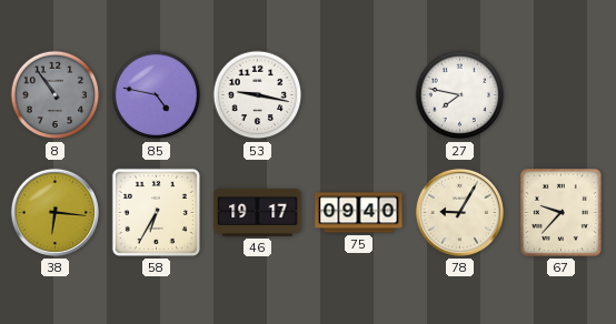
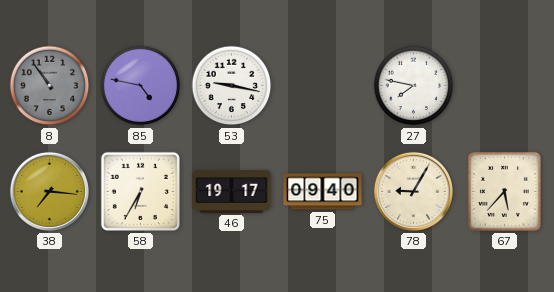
38: 6:16 -> 7:16 (49, 191)
67: 9:37 -> 5:37 (504, 191)
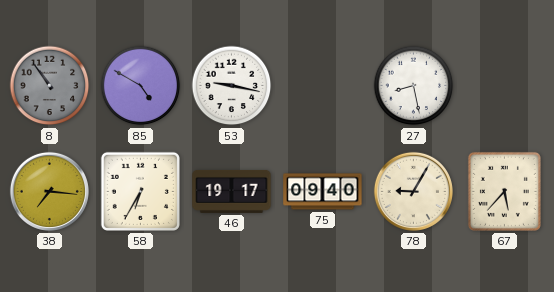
85: 4:47 -> 4:50 (141, 86)
27: 7:47 -> 8:28 (414, 86)
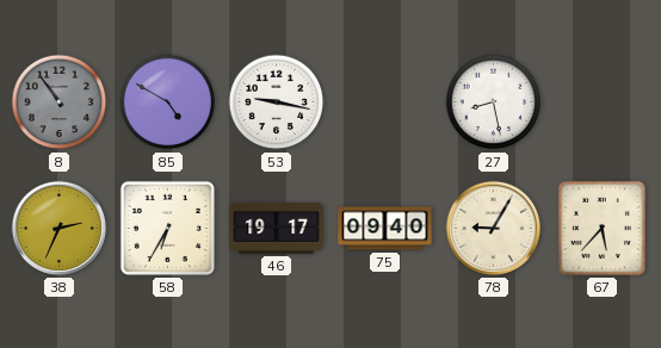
38: 7:16 -> 2:34 (58, 228)
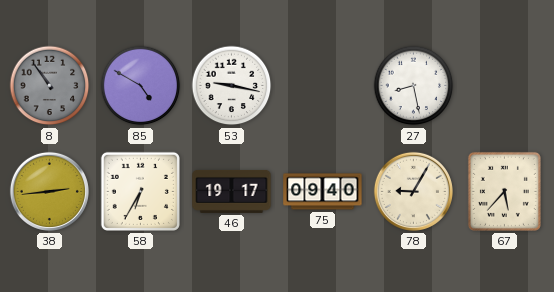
38: 2:34 -> 2:44 (49, 191)
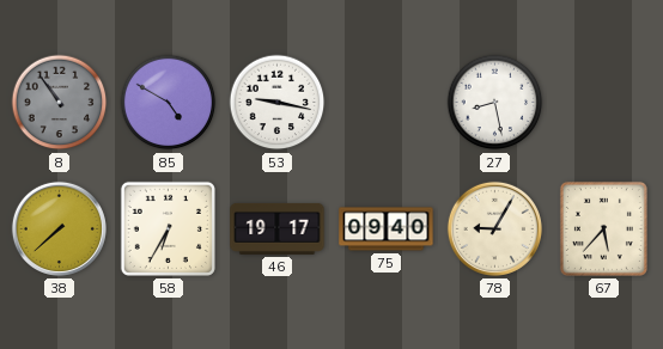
38: 2:44 -> 7:38 (59, 228)
